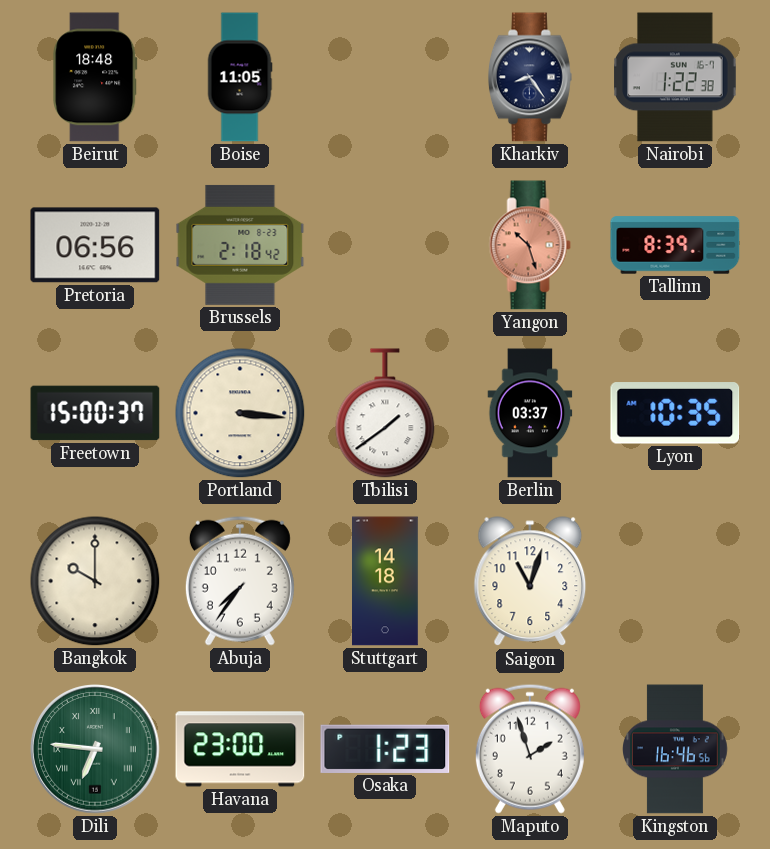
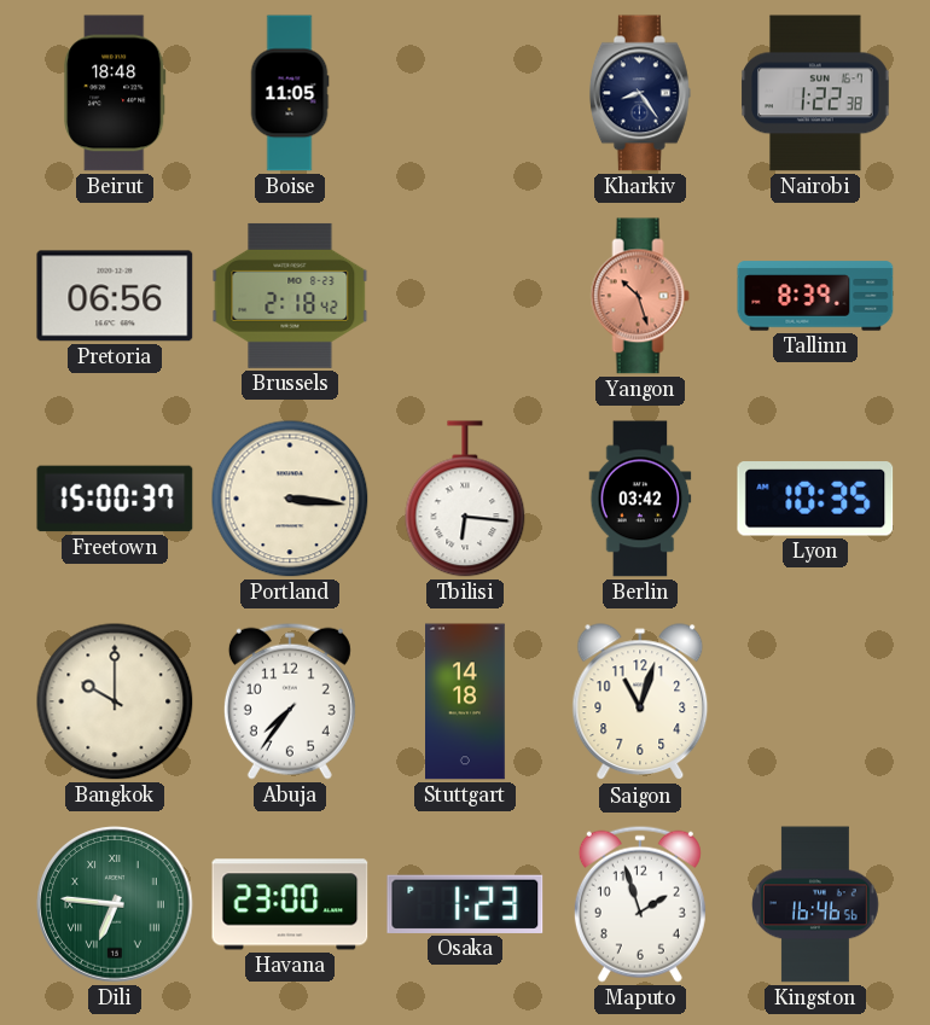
Tbilisi: 1:39 -> 6:16 (465, 499)
Berlin: 03:37 -> 03:42 (640, 499)
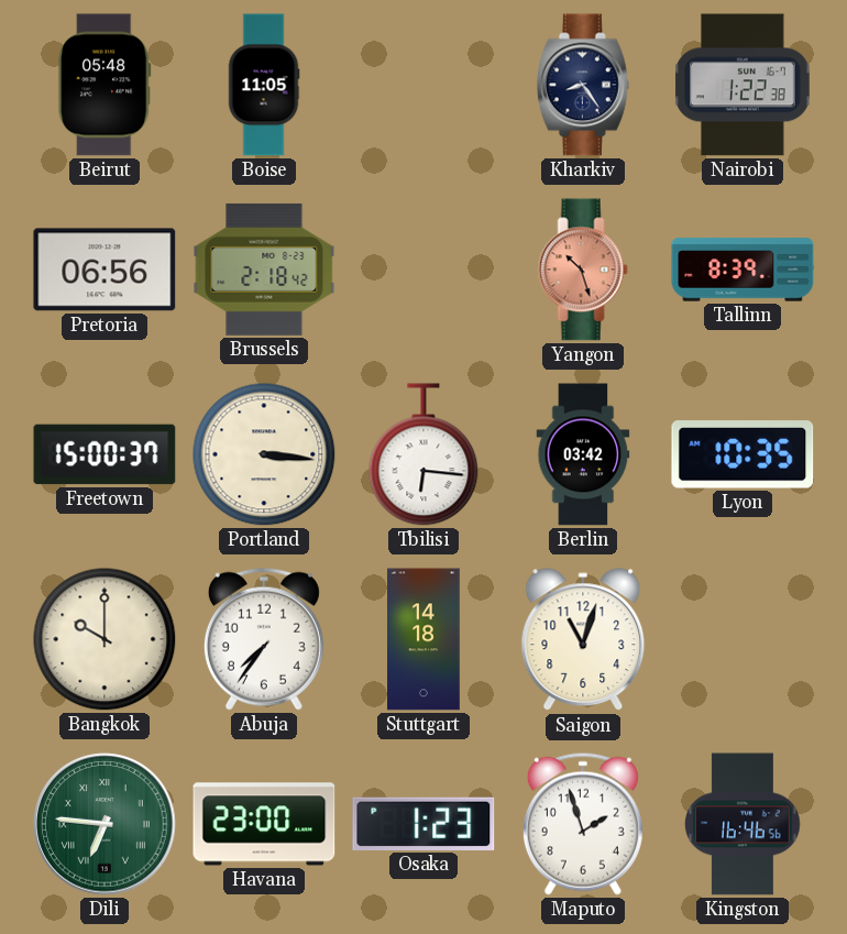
Beirut: 18:48 -> 05:48 (105, 85)
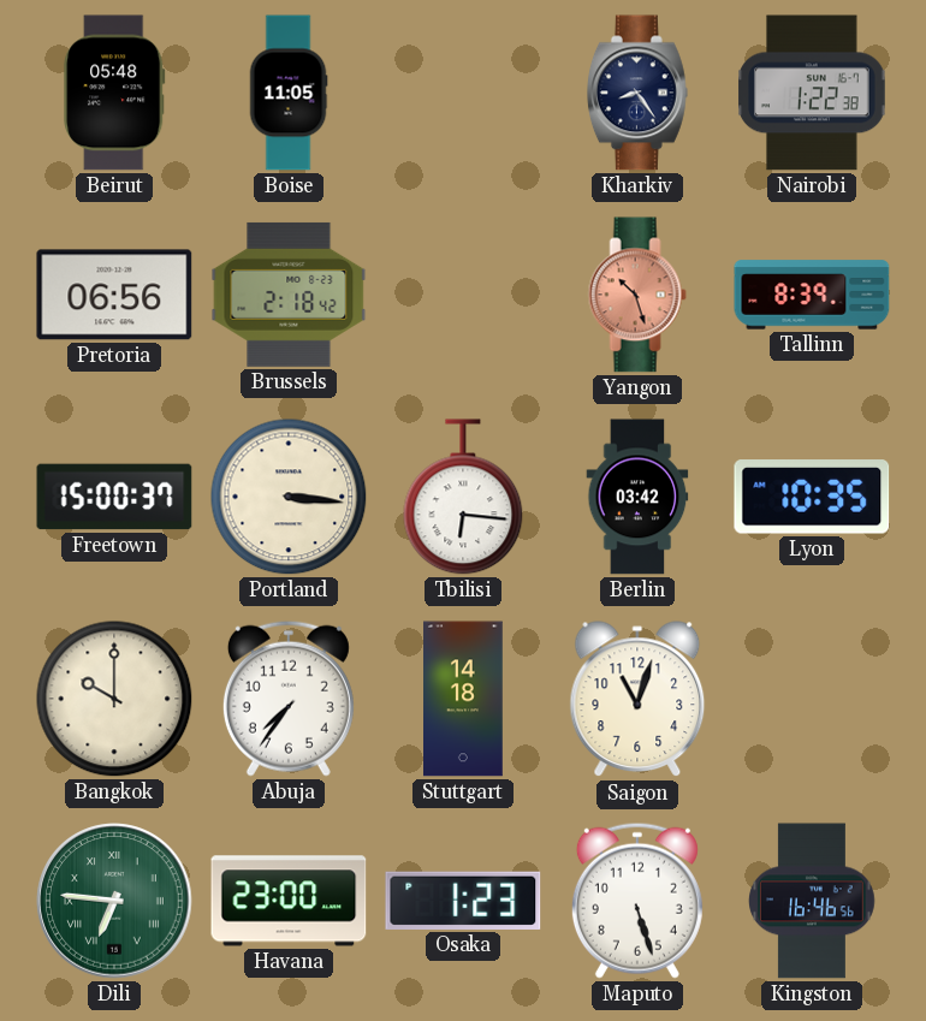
Maputo: 1:57 -> 5:27 (637, 901)
